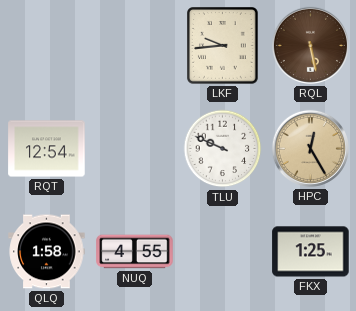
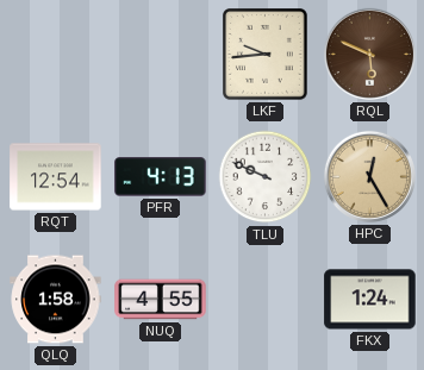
RQL: 5:28 -> 5:49 (369, 54)
PFR: none -> 4:13 (161, 177)
FKX: 1:25 -> 1:24 (370, 300)
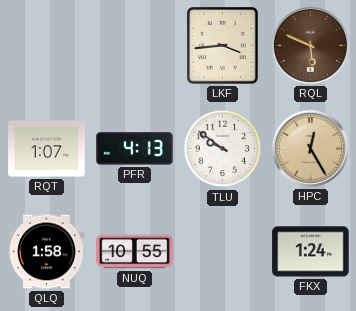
LKF: 9:44 -> 3:44 (223, 46)
RQT: 12:54 -> 1:07 (47, 149)
TLU: 9:49 -> 9:51 (223, 149)
NUQ: 4:55 -> 10:55 (135, 252)
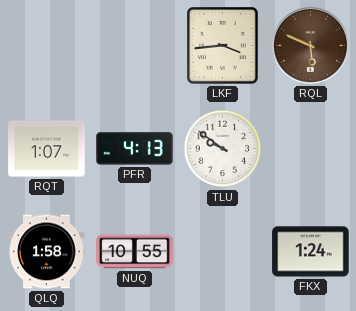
HPC: 12:25 -> none (310, 148)
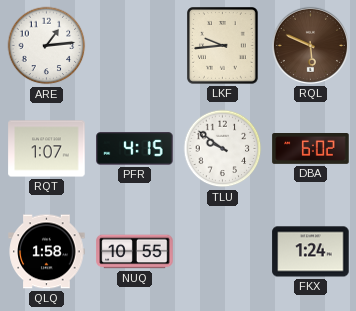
ARE: none -> 1:14 (47, 46)
LKF: 3:44 -> 9:44 (223, 46)
PFR: 4:13 -> 4:15 (135, 149)
DBA: none -> 6:02 (311, 149)
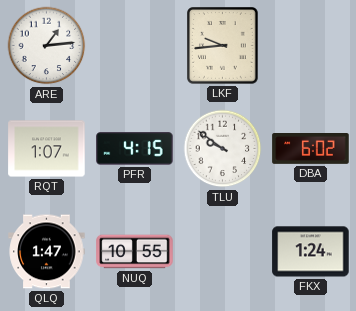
RQL: 5:49 -> none (310, 45)
QLQ: 1:58 -> 1:47 (47, 252)
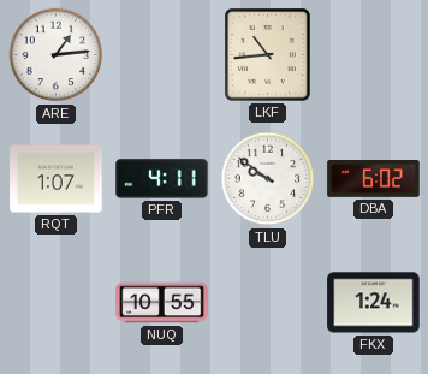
LKF: 9:44 -> 10:44 (268, 55)
PFR: 4:15 -> 4:11 (162, 179)
QLQ: 1:47 -> none (47, 252)
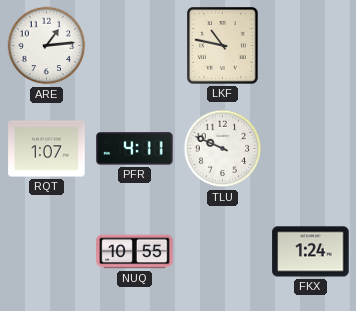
LKF: 10:44 -> 10:47 (223, 46)
TLU: 9:51 -> 9:49 (223, 149)
DBA: 6:02 -> none (374, 179)
